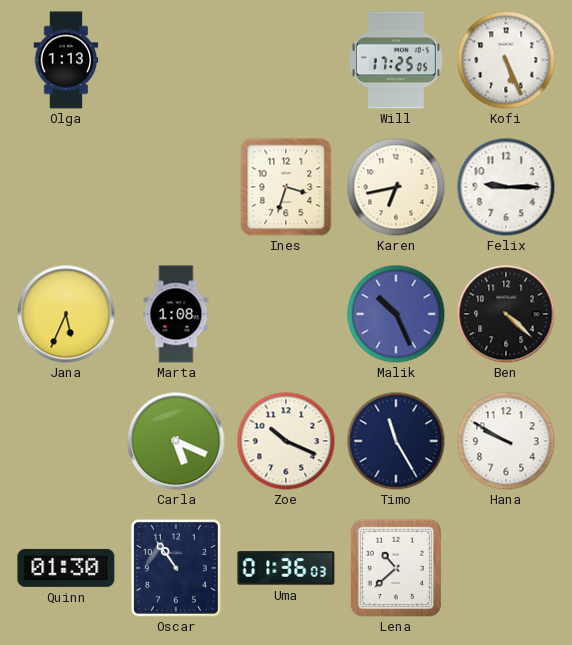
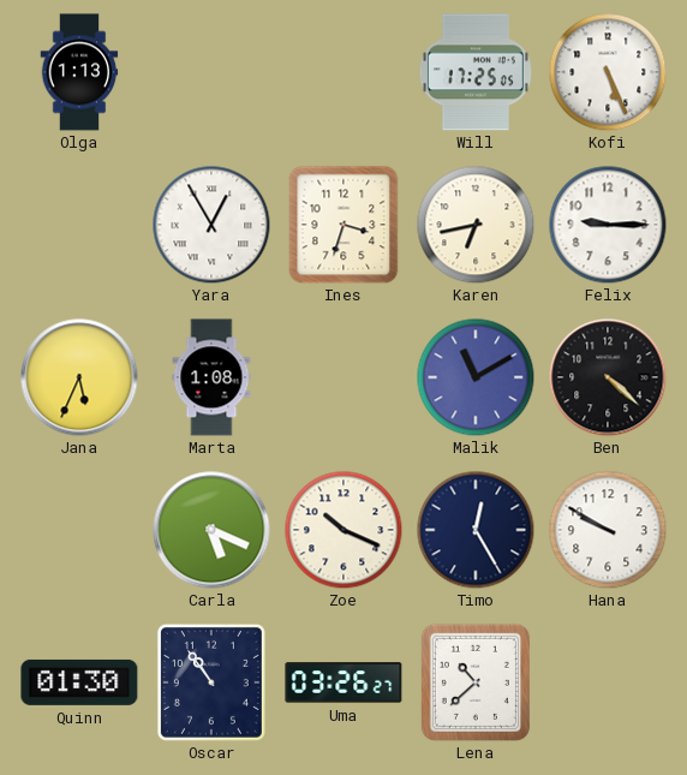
Yara: none -> 12:55 (211, 225)
Malik: 10:26 -> 11:10 (476, 377)
Timo: 11:25 -> 12:25 (476, 530)
Uma: 01:36 -> 03:26 (343, 682)
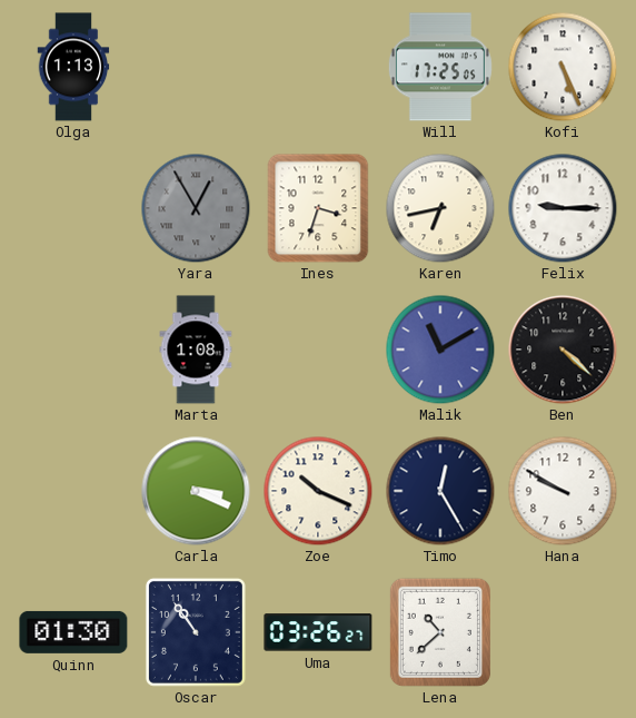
Yara dial: white -> grey (196, 208)
Jana: 5:34 -> none (79, 377)
Carla: 5:19 -> 3:19 (196, 491)
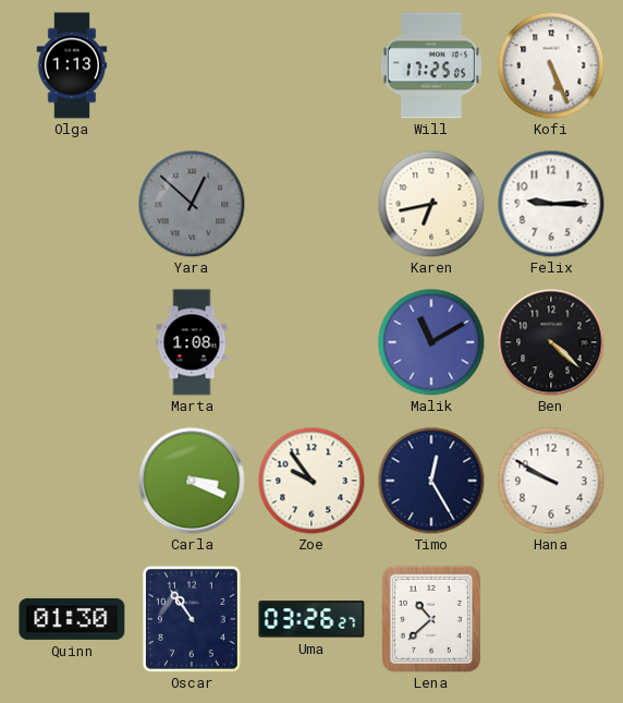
Yara: 12:55 -> 12:52 (192, 204)
Ines: 3:33 -> none (318, 208)
Zoe: 10:19 -> 9:54 (311, 481)
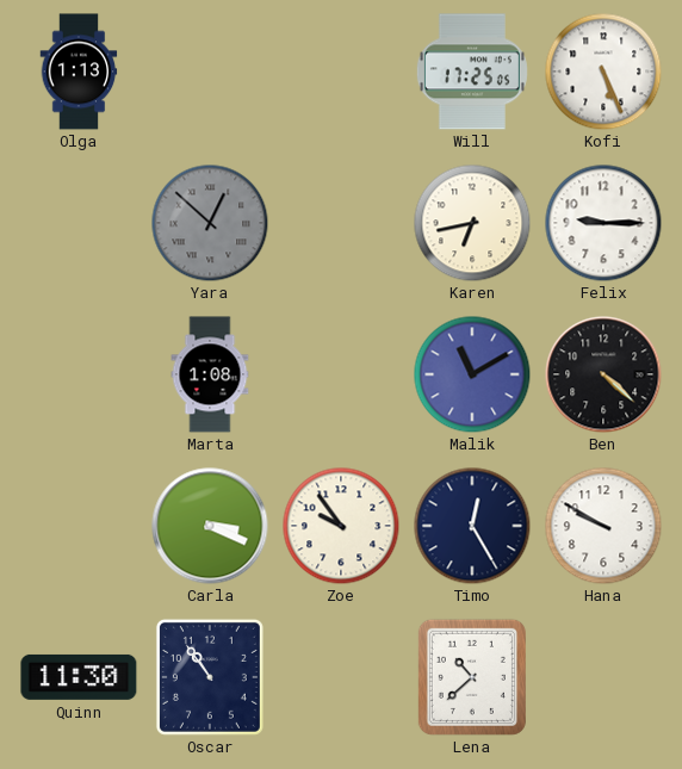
Quinn: 01:30 -> 11:30 (79, 677)
Uma: 03:26 -> none (311, 619)
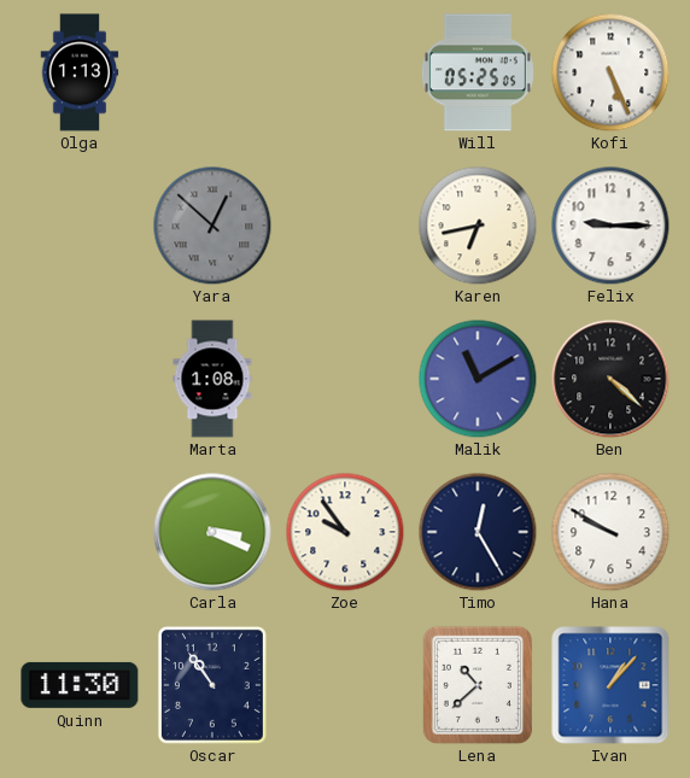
Will: 17:25 -> 05:25 (478, 72)
Ivan: none -> 1:07 (610, 685)
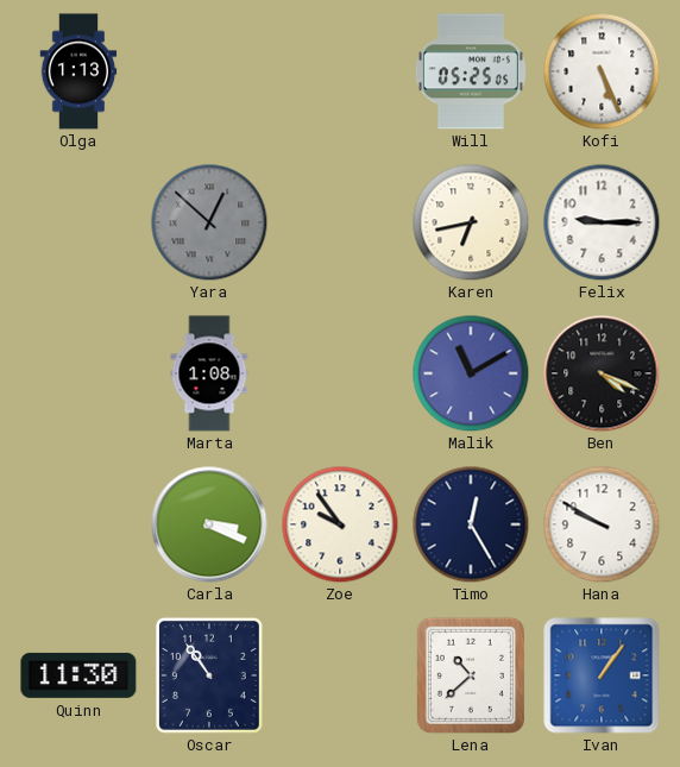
Ben: 4:22 -> 4:19 (602, 373)
Ivan: 1:07 -> 1:06 (602, 675)
